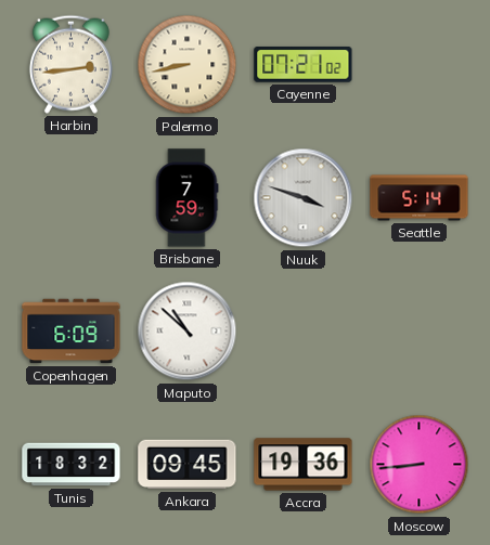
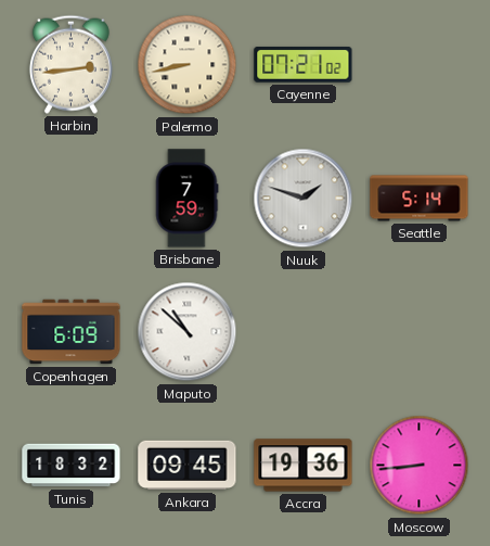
Nuuk: 3:48 -> 1:48 (304, 199)
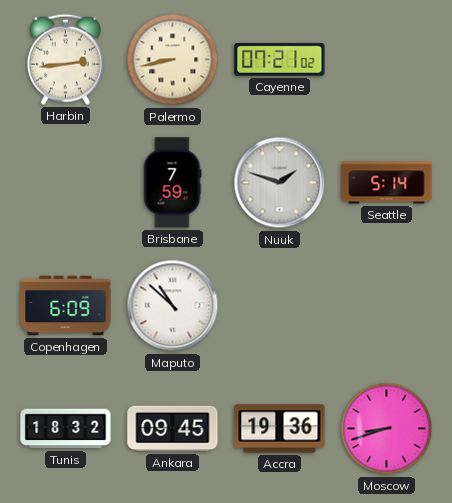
Moscow: 8:44 -> 8:42 (387, 429)
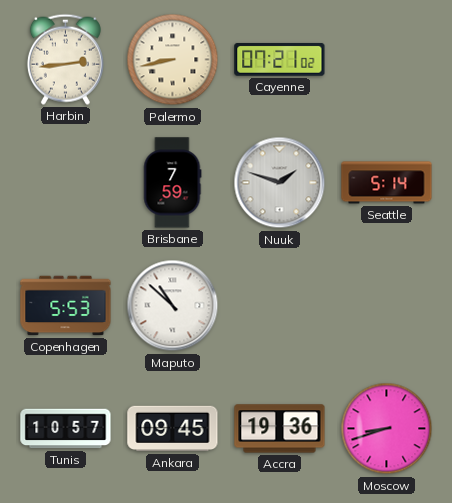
Copenhagen: 6:09 -> 5:53 (66, 306)
Tunis: 18:32 -> 10:57 (66, 429)
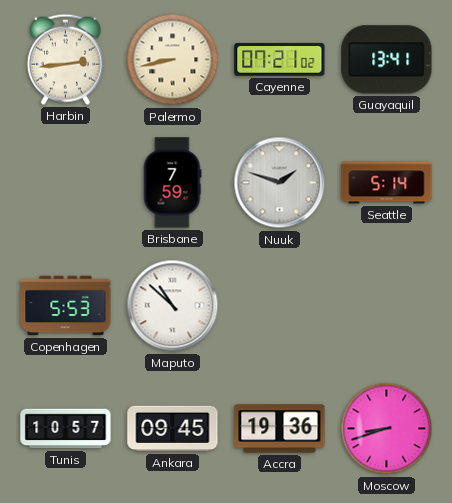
Guayaquil: none -> 13:41 (387, 60)
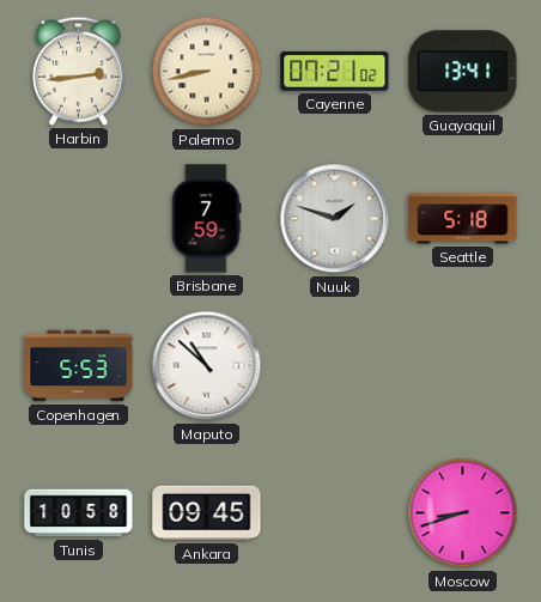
Seattle: 5:14 -> 5:18 (463, 219)
Tunis: 10:57 -> 10:58 (79, 513)
Accra: 19:36 -> none (280, 429)
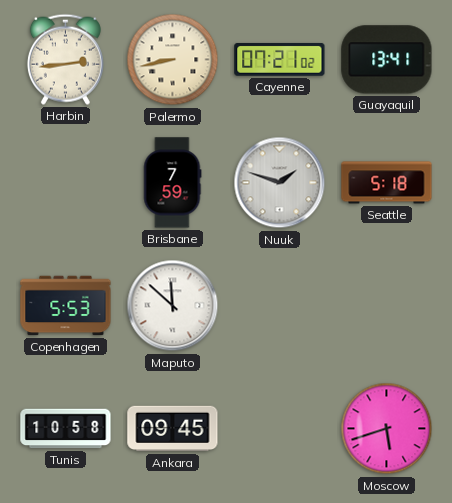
Maputo: 10:52 -> 11:52 (173, 306)
Moscow: 8:42 -> 5:42 (387, 429)
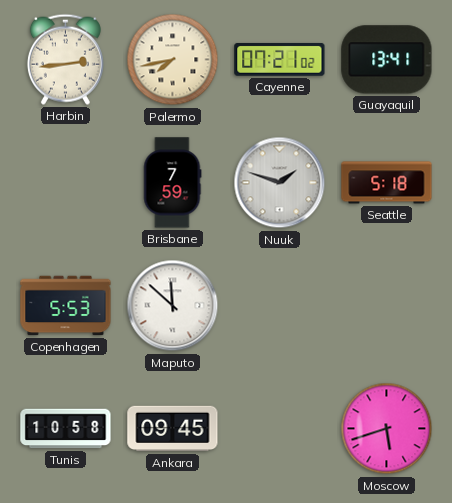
Palermo: 8:43 -> 7:43 (173, 60)
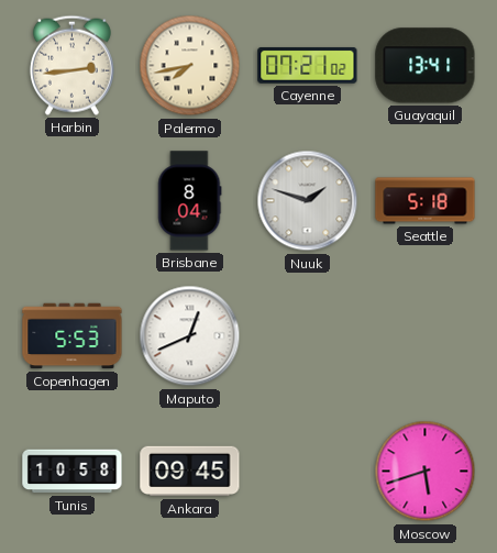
Brisbane: 7:59 -> 8:04 (189, 201)
Maputo: 11:52 -> 12:41 (190, 336)
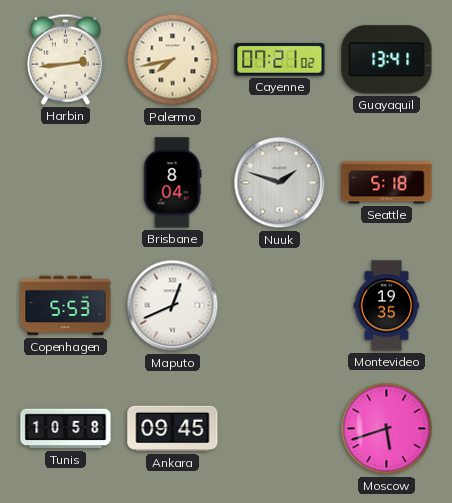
Montevideo: none -> 19:35 (387, 306)
